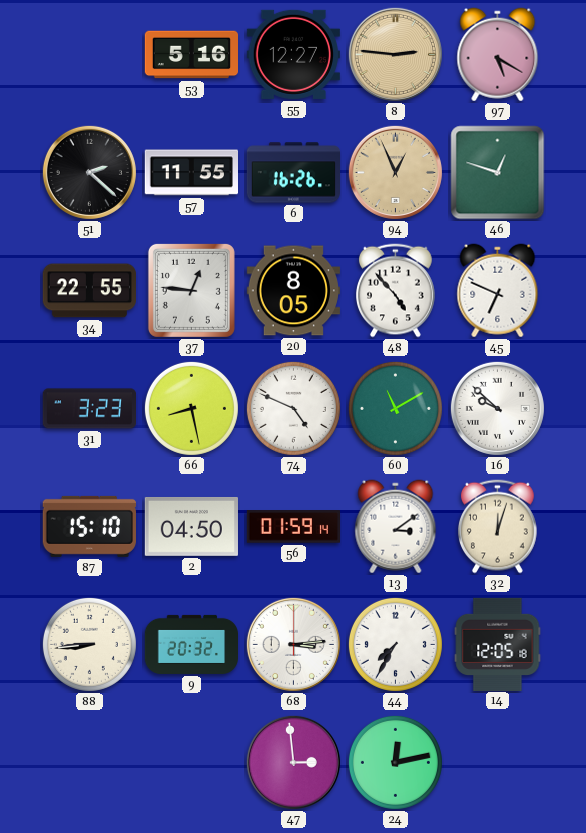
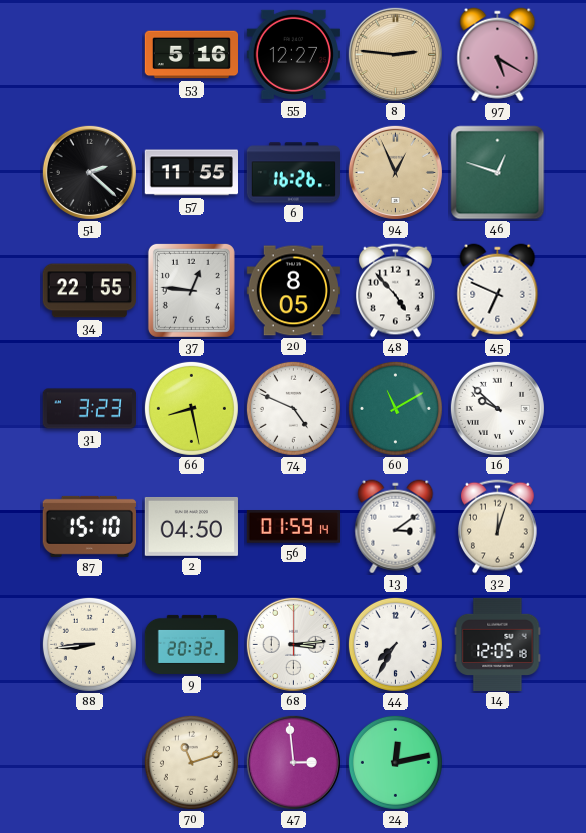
70: none -> 11:12 (191, 762)
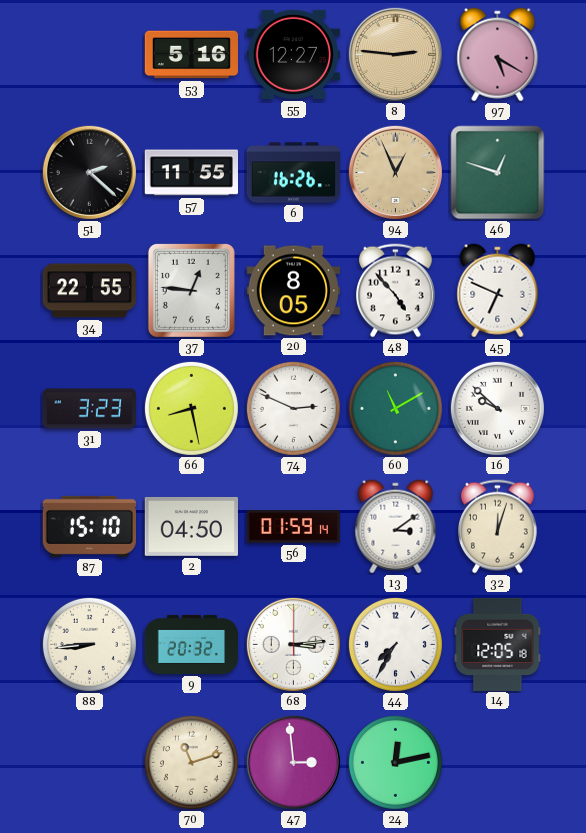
74: 4:49 -> 2:49 (293, 408)
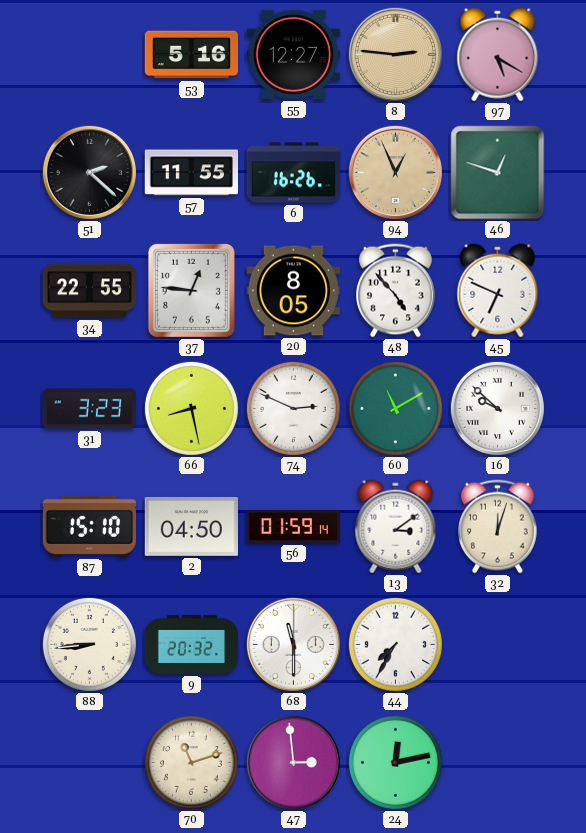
68: 3:14 -> 11:30 (293, 644)
14: 12:05 -> none (498, 644)
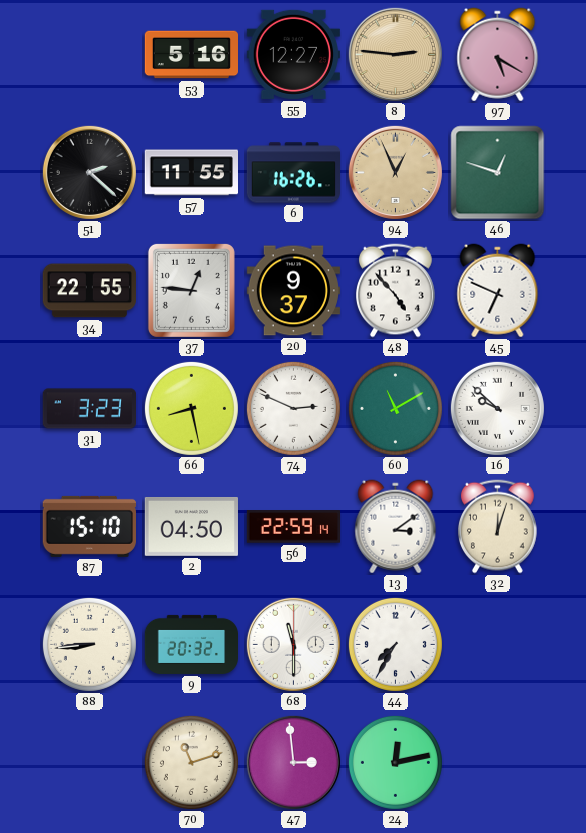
20: 8:05 -> 9:37 (293, 291)
56: 01:59 -> 22:59 (293, 527)
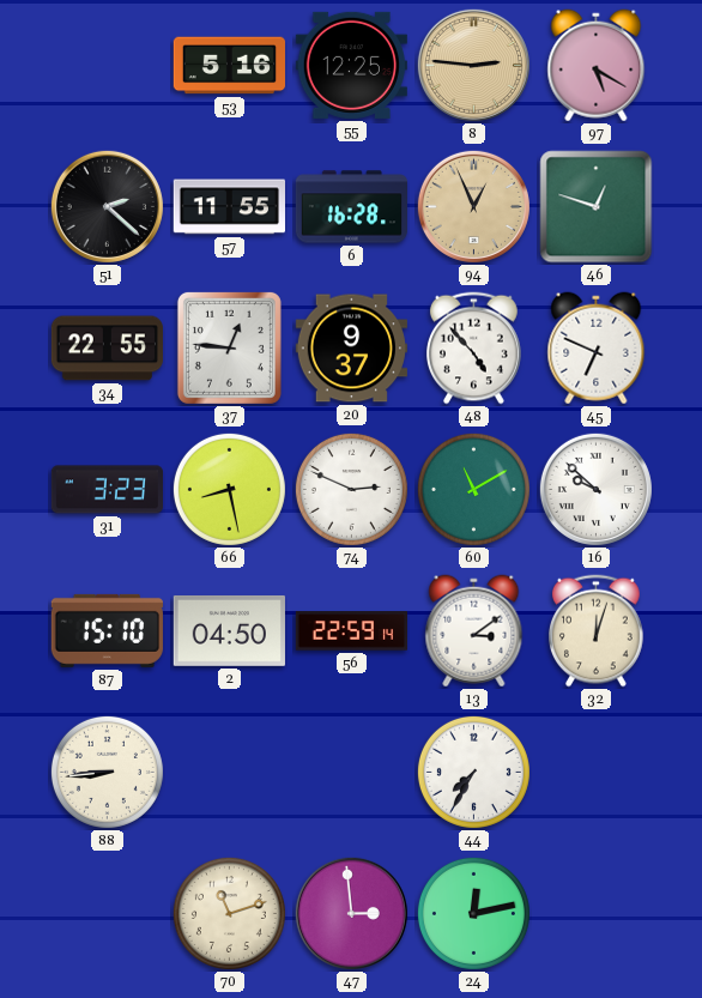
55: 12:27 -> 12:25 (351, 65)
6: 16:26 -> 16:28 (351, 207)
9: 20:32 -> none (192, 644)
68: 11:30 -> none (293, 644)
